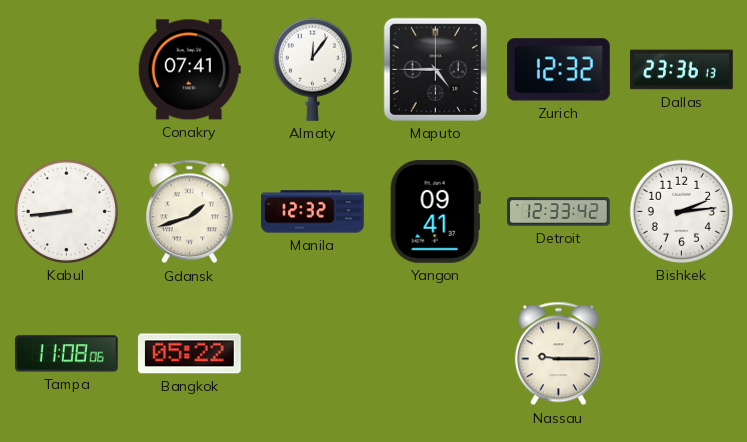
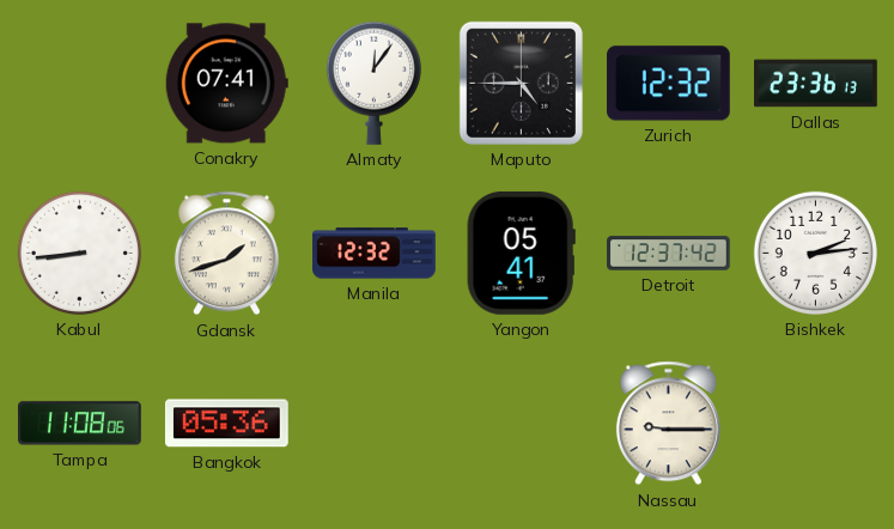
Yangon: 09:41 -> 05:41 (521, 253)
Detroit: 12:33 -> 12:37 (669, 254)
Bangkok: 05:22 -> 05:36 (226, 424)
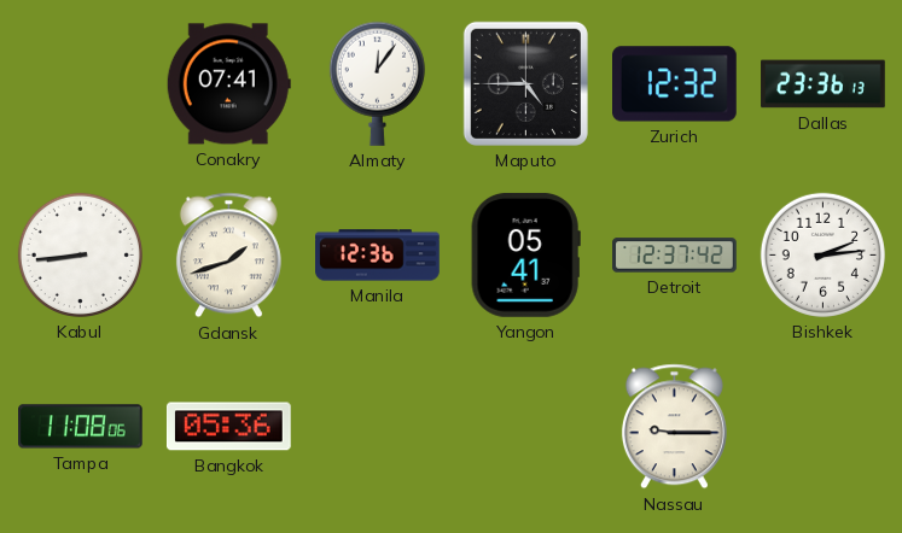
Manila: 12:32 -> 12:36 (378, 256)
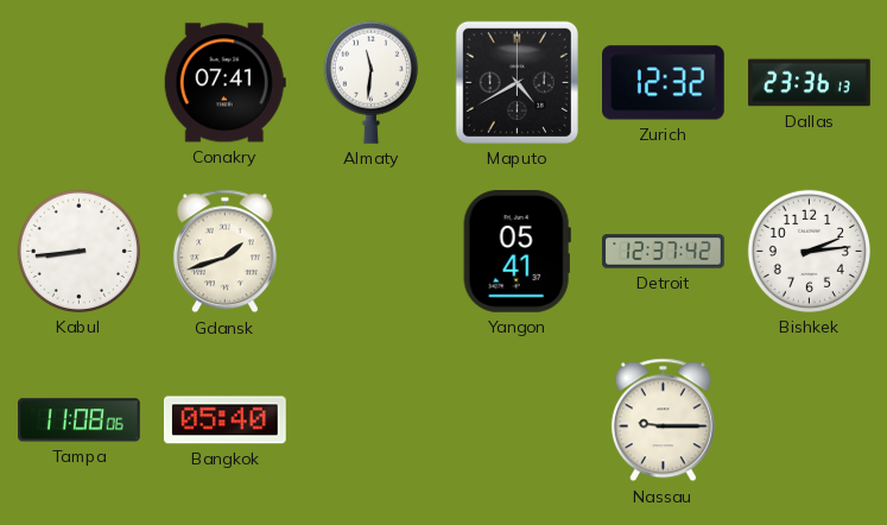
Almaty: 12:06 -> 11:31 (370, 82)
Maputo: 4:45 -> 4:40 (517, 82)
Manila: 12:36 -> none (378, 256)
Bangkok: 05:36 -> 05:40 (224, 420)
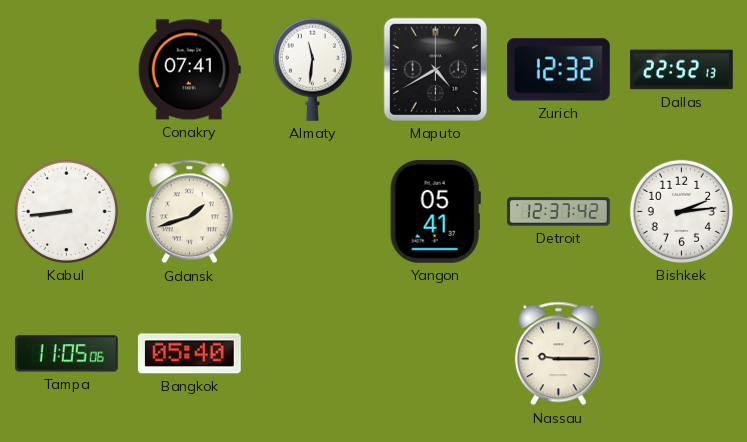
Dallas: 23:36 -> 22:52 (682, 70)
Tampa: 11:08 -> 11:05 (67, 354)
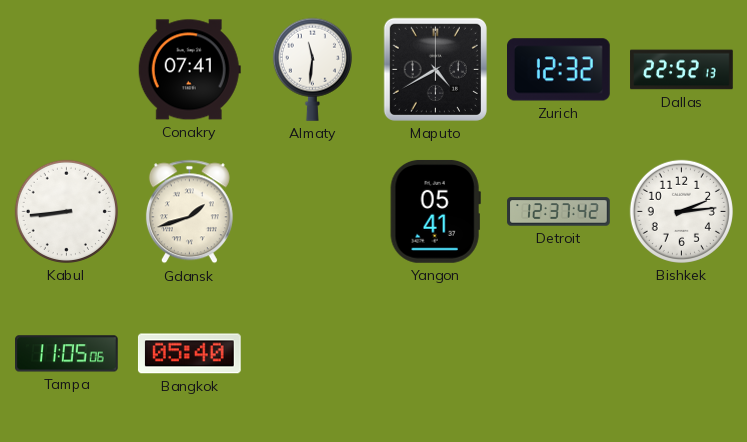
Nassau: 9:15 -> none (558, 354)
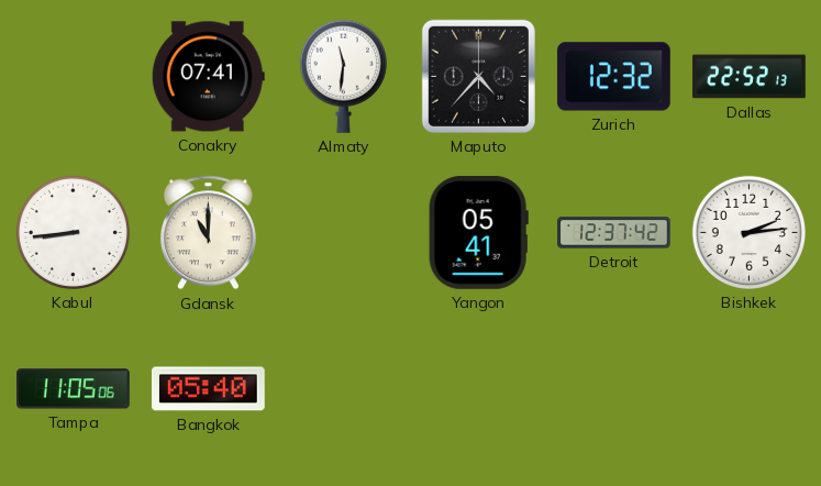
Maputo: 4:40 -> 4:37 (478, 76)
Gdansk: 1:42 -> 11:00 (208, 233)
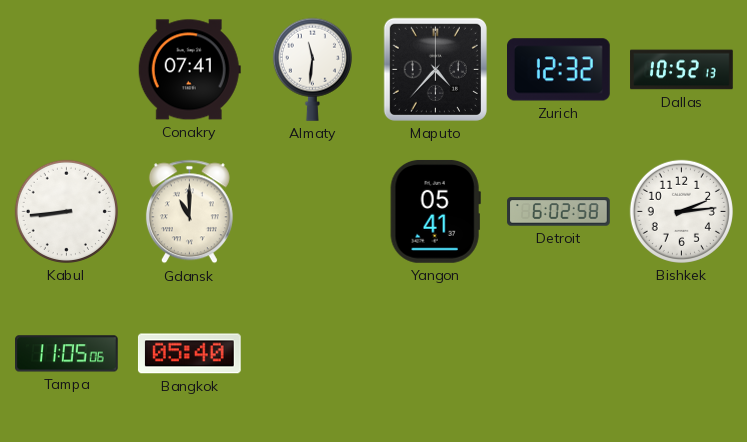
Dallas: 22:52 -> 10:52 (682, 70)
Detroit: 12:37 -> 6:02 (559, 212)
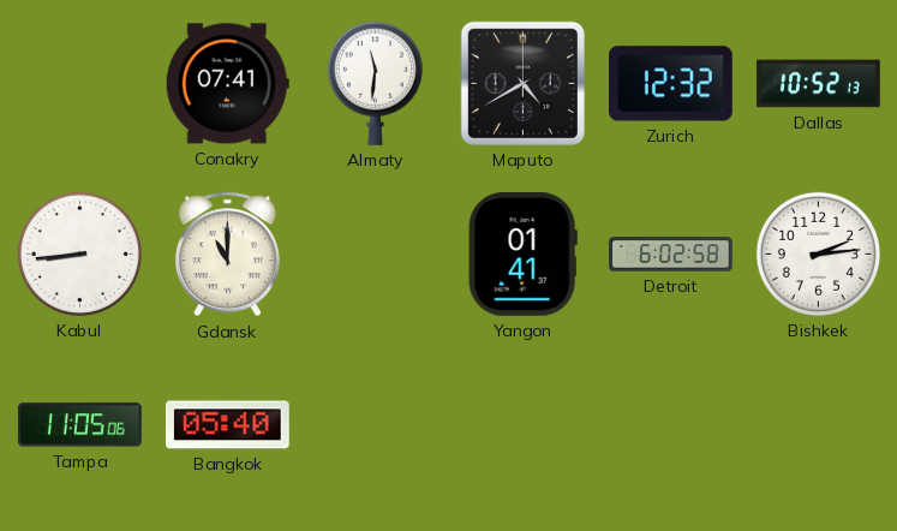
Maputo: 4:37 -> 4:40 (522, 83)
Yangon: 05:41 -> 01:41 (522, 253)
